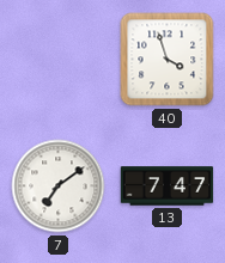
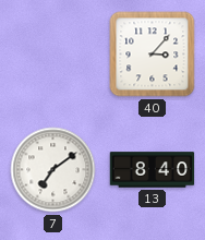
40: 3:57 -> 3:07 (153, 55)
13: 7:47 -> 8:40 (153, 170)
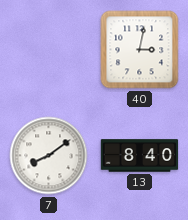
40: 3:07 -> 3:02 (140, 50)
7: 7:09 -> 8:09 (49, 156)
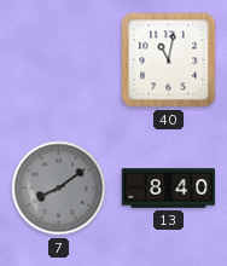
40: 3:02 -> 11:02 (169, 60)
7 dial: white -> grey (59, 189)
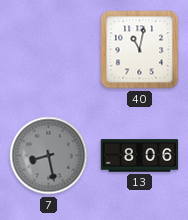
7: 8:09 -> 8:28 (49, 156)
13: 8:40 -> 8:06 (140, 156)
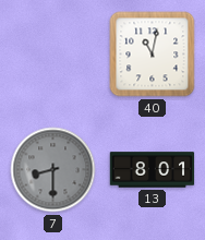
7: 8:28 -> 8:30 (53, 170)
13: 8:06 -> 8:01 (153, 170)
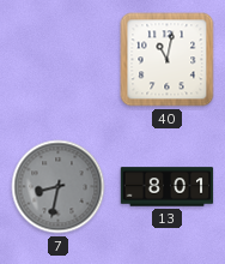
7: 8:30 -> 8:32 (59, 187)
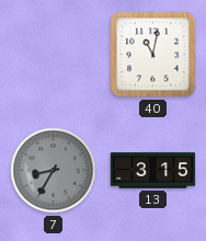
7: 8:32 -> 8:35 (54, 171)
13: 8:01 -> 3:15 (153, 171)
